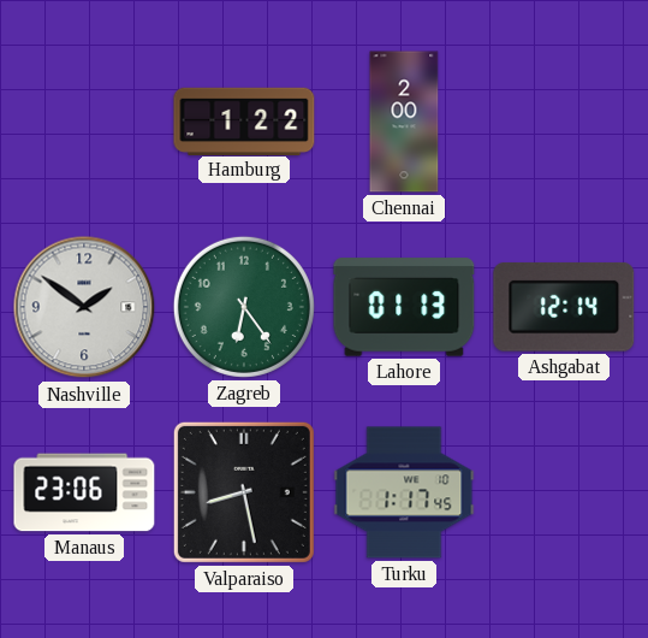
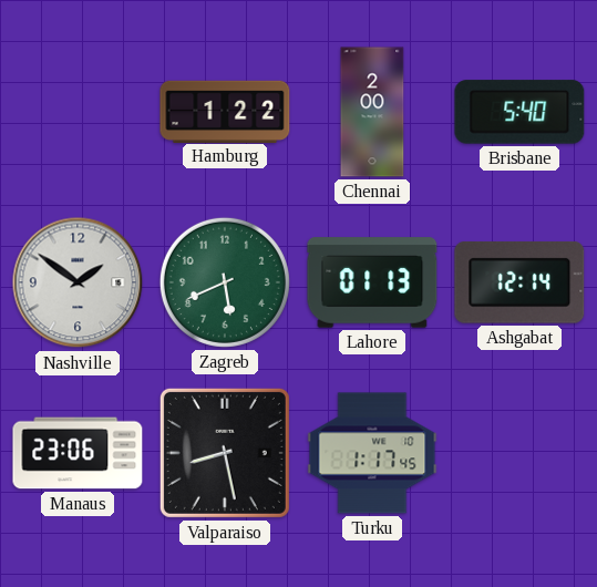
Brisbane: none -> 5:40 (519, 112)
Zagreb: 6:24 -> 5:41 (225, 282)
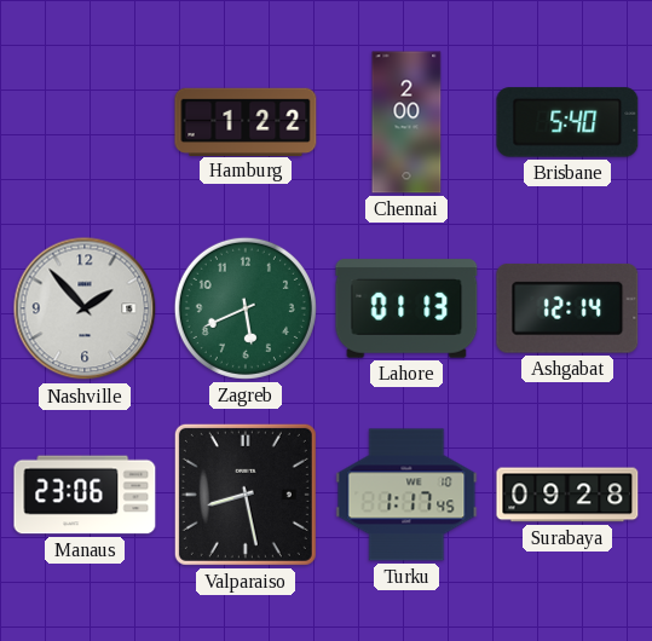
Nashville: 1:51 -> 1:53 (85, 308)
Surabaya: none -> 09:28 (567, 495)
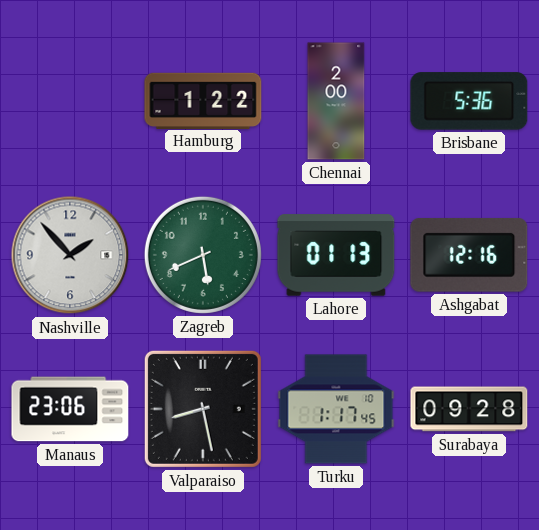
Brisbane: 5:40 -> 5:36 (469, 101)
Ashgabat: 12:14 -> 12:16 (469, 255)
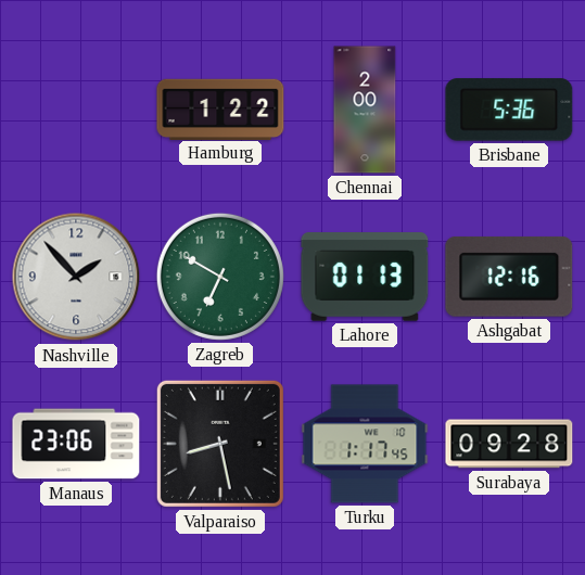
Zagreb: 5:41 -> 6:50 (220, 277)
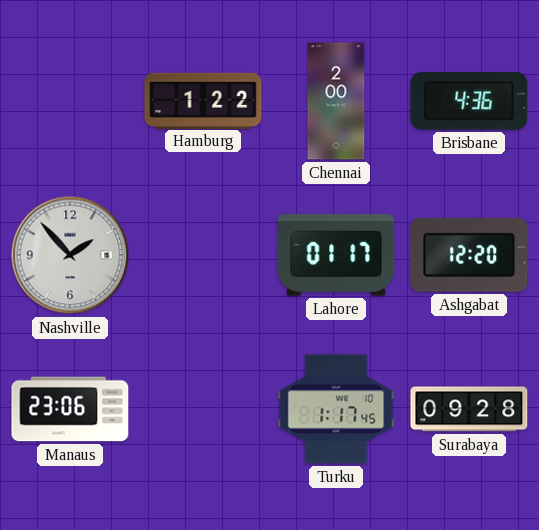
Brisbane: 5:36 -> 4:36 (469, 101)
Zagreb: 6:50 -> none (220, 277)
Lahore: 01:13 -> 01:17 (336, 255)
Ashgabat: 12:16 -> 12:20 (469, 255)
Valparaiso: 8:28 -> none (220, 444)
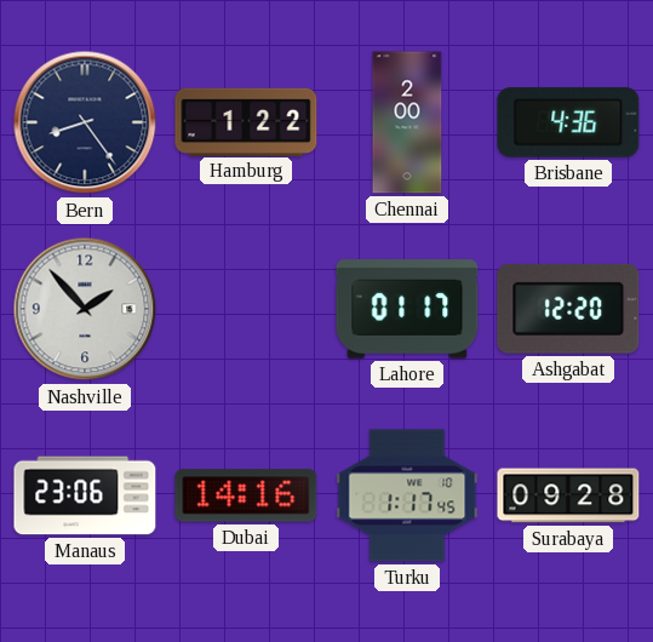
Bern: none -> 8:24 (85, 122)
Dubai: none -> 14:16 (246, 495)
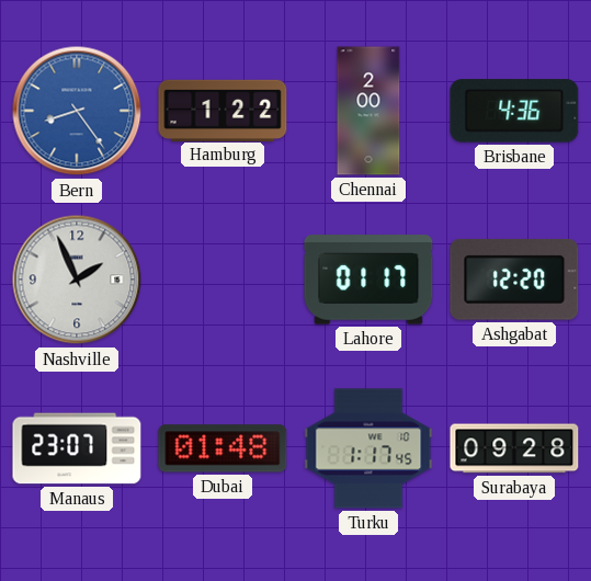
Bern dial: navy -> blue (77, 111)
Nashville: 1:53 -> 1:56 (77, 280)
Manaus: 23:06 -> 23:07 (77, 448)
Dubai: 14:16 -> 01:48 (223, 448)
